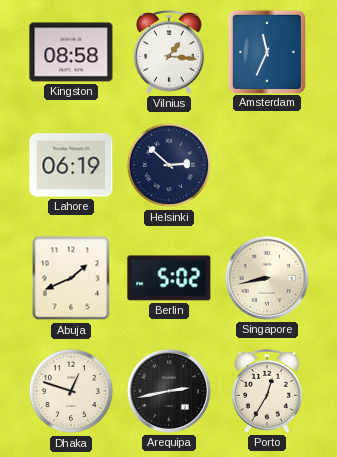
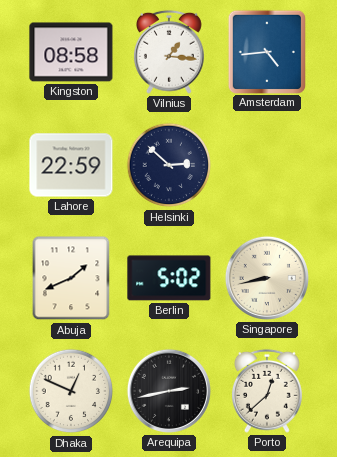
Amsterdam: 11:34 -> 4:44 (266, 51)
Lahore: 06:19 -> 22:59 (71, 165)
Dhaka: 12:48 -> 12:49 (71, 391)
Porto: 12:35 -> 12:38 (267, 391)
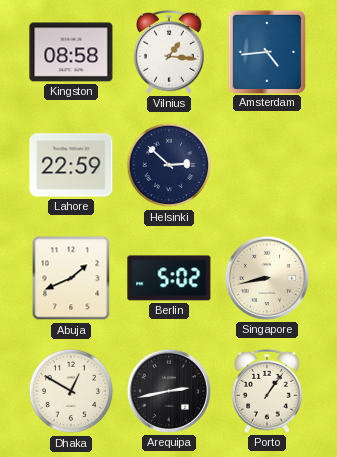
Dhaka: 12:49 -> 12:50 (71, 391)
Porto: 12:38 -> 1:06 (267, 391)
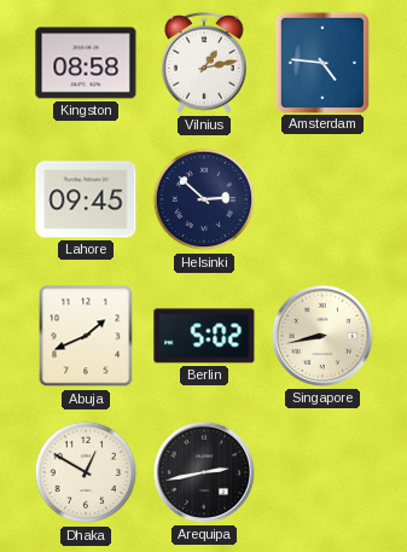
Vilnius: 1:16 -> 1:13 (204, 63)
Amsterdam: 4:44 -> 4:46 (321, 62)
Lahore: 22:59 -> 09:45 (86, 199)
Porto: 1:06 -> none (267, 391)
